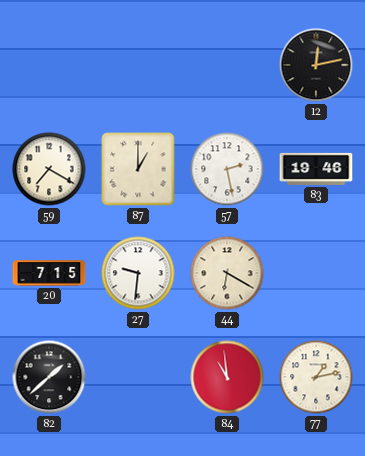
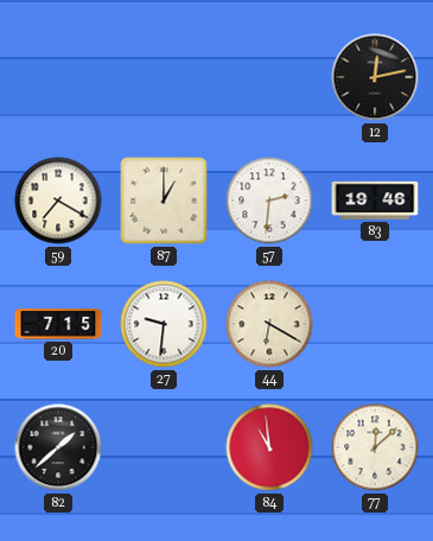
57: 2:28 -> 2:31 (269, 201)
77: 1:13 -> 12:08 (375, 447)
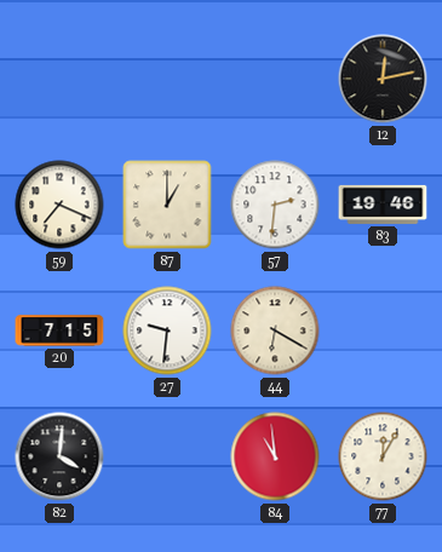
59: 7:20 -> 7:19 (59, 205)
82: 1:38 -> 4:01 (59, 456)
77: 12:08 -> 12:05 (383, 456)
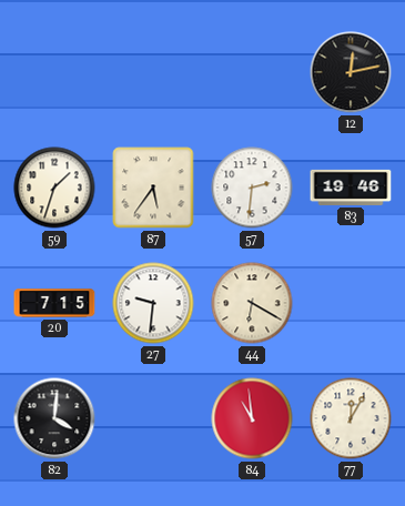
59: 7:19 -> 1:33 (54, 188)
87: 1:00 -> 5:36 (153, 188)
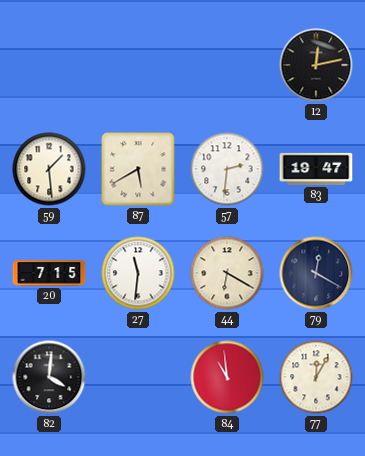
59: 1:33 -> 1:29 (49, 169)
87: 5:36 -> 5:40 (138, 169)
83: 19:46 -> 19:47 (316, 169)
27: 9:31 -> 11:31 (138, 273)
79: none -> 12:20 (316, 273)
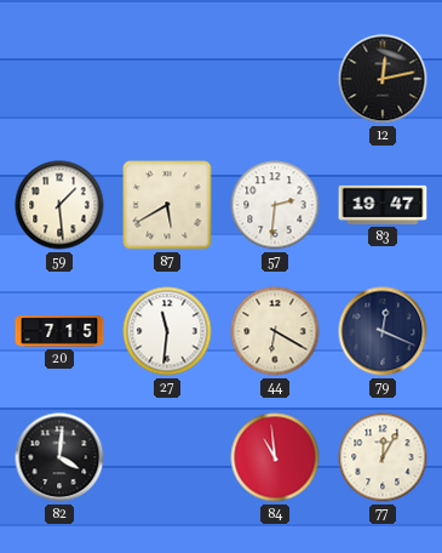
79: 12:20 -> 12:19 (383, 331)
